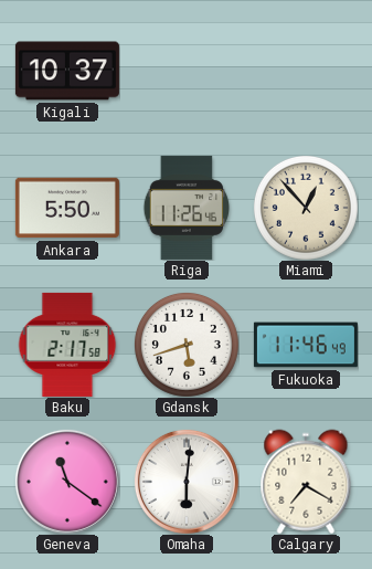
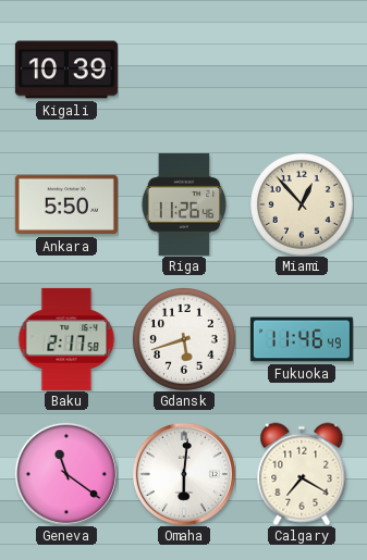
Kigali: 10:37 -> 10:39 (66, 70)
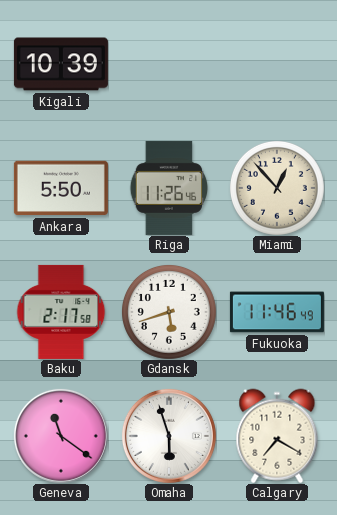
Omaha: 6:01 -> 5:57 (169, 436)
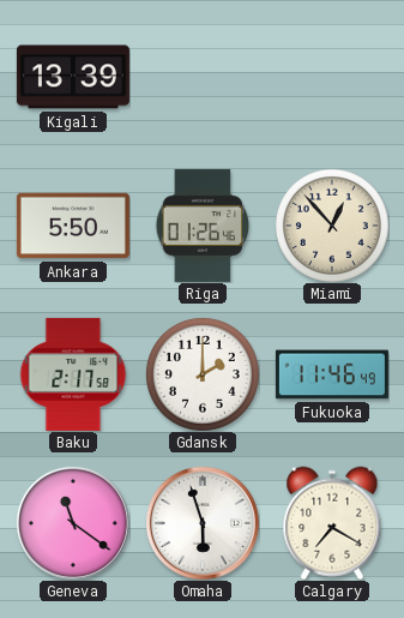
Kigali: 10:39 -> 13:39 (73, 77)
Riga: 11:26 -> 01:26 (203, 226)
Gdansk: 5:42 -> 2:00 (203, 374)
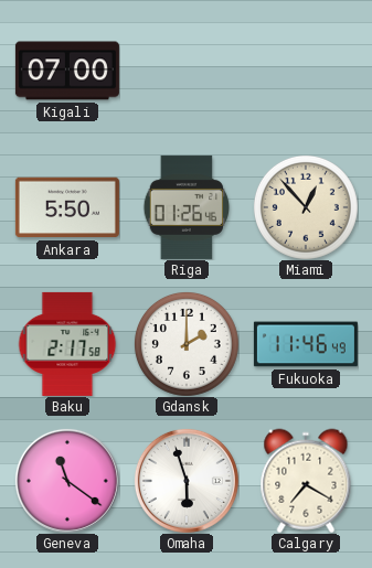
Kigali: 13:39 -> 07:00 (67, 71)
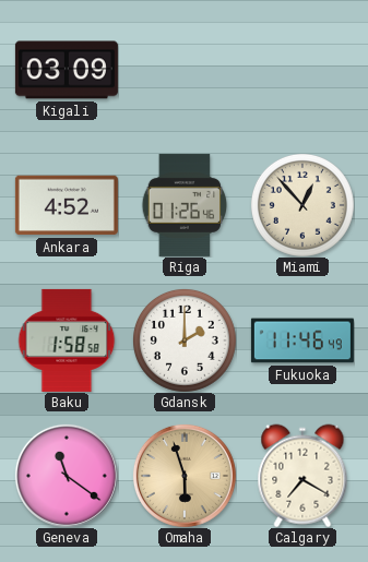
Kigali: 07:00 -> 03:09 (67, 70)
Ankara: 5:50 -> 4:52 (67, 205)
Baku: 2:17 -> 1:58 (67, 340)
Omaha dial: white -> champagne (185, 476)
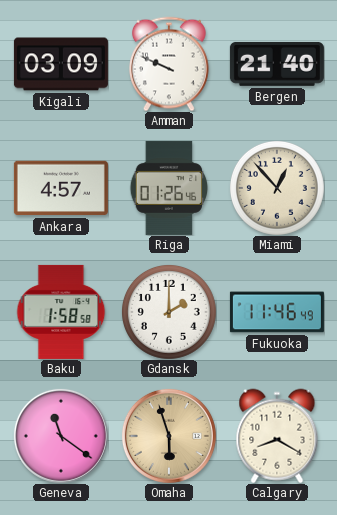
Amman: none -> 9:49 (169, 64)
Bergen: none -> 21:40 (277, 64)
Ankara: 4:52 -> 4:57 (61, 188)
Calgary: 7:20 -> 8:20 (277, 436)
